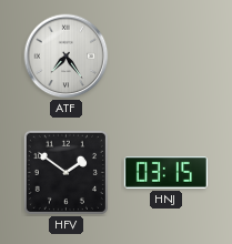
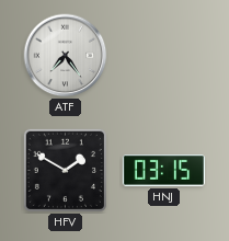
HFV: 1:51 -> 1:50 (65, 170)
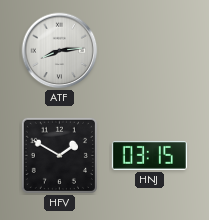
ATF: 7:24 -> 8:14 (60, 51)
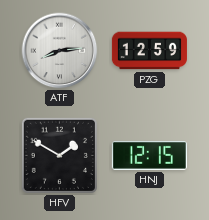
PZG: none -> 12:59 (149, 51)
HNJ: 03:15 -> 12:15 (149, 156)
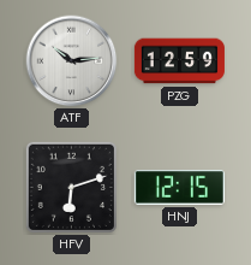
ATF: 8:14 -> 10:14 (72, 61)
HFV: 1:50 -> 6:12 (71, 187)
